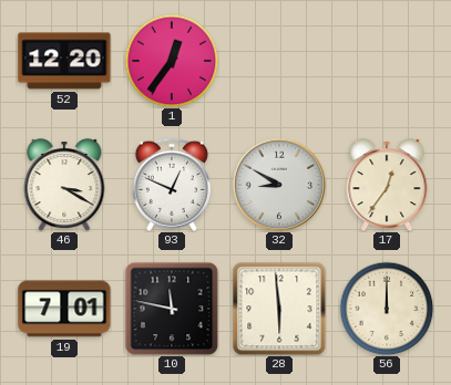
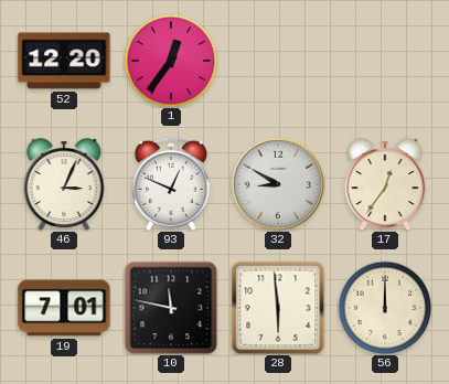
46: 3:20 -> 3:04 (64, 184)
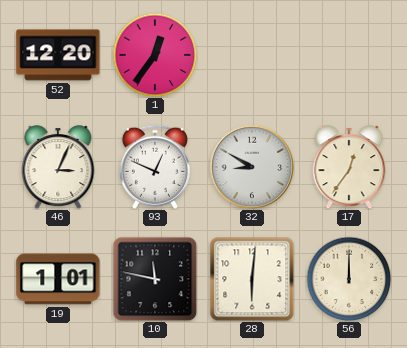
19: 7:01 -> 1:01 (58, 279)
28: 5:59 -> 6:01 (252, 279)
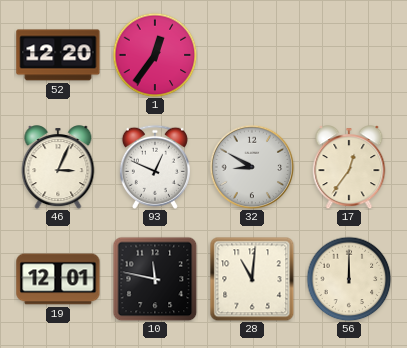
19: 1:01 -> 12:01 (58, 279)
28: 6:01 -> 11:01 (252, 279)
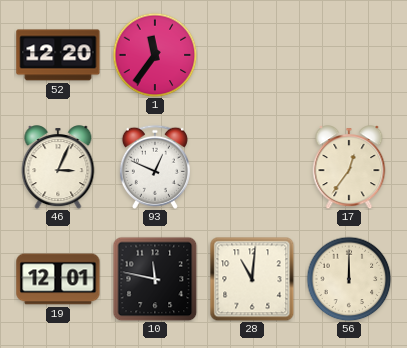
1: 12:36 -> 11:36 (155, 55)
32: 8:50 -> none (252, 167)
